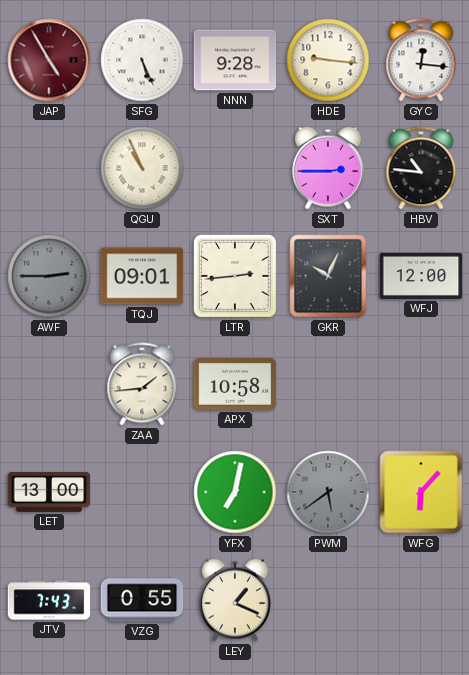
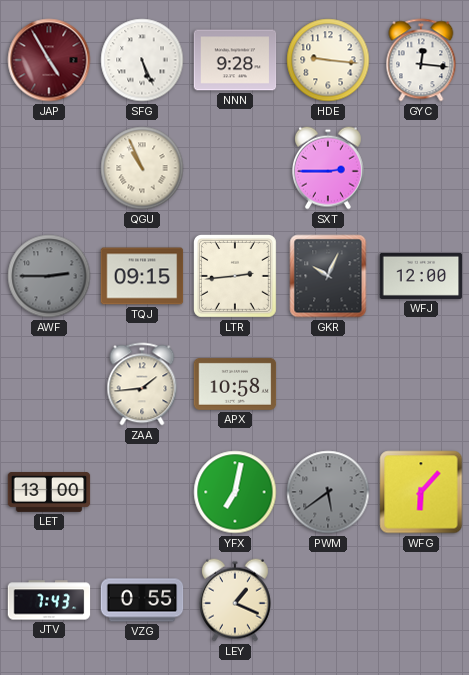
HBV: 10:46 -> none (421, 168)
TQJ: 09:01 -> 09:15 (142, 276)
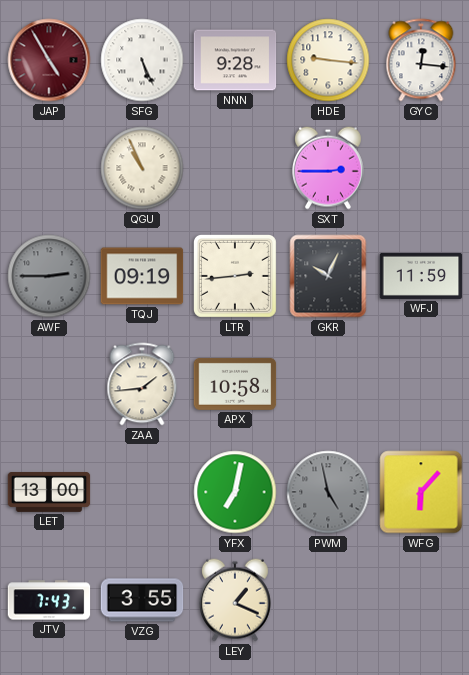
TQJ: 09:15 -> 09:19 (142, 276)
WFJ: 12:00 -> 11:59 (421, 276)
PWM: 5:39 -> 4:58 (328, 492)
VZG: 0:55 -> 3:55 (142, 600)
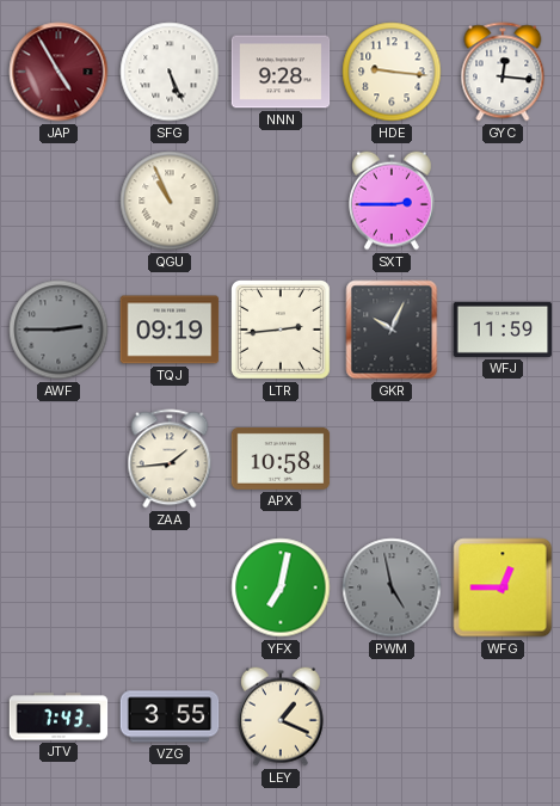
LET: 13:00 -> none (49, 493)
WFG: 6:07 -> 12:45 (503, 587)
